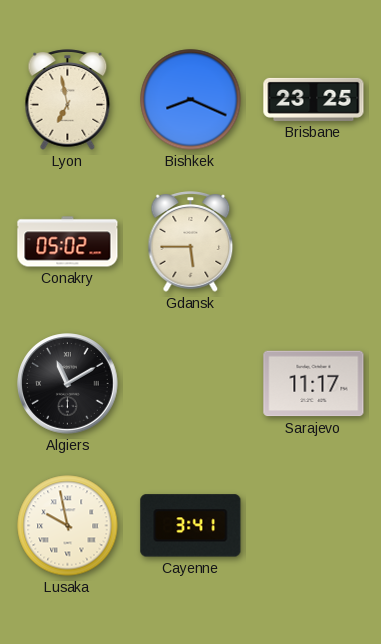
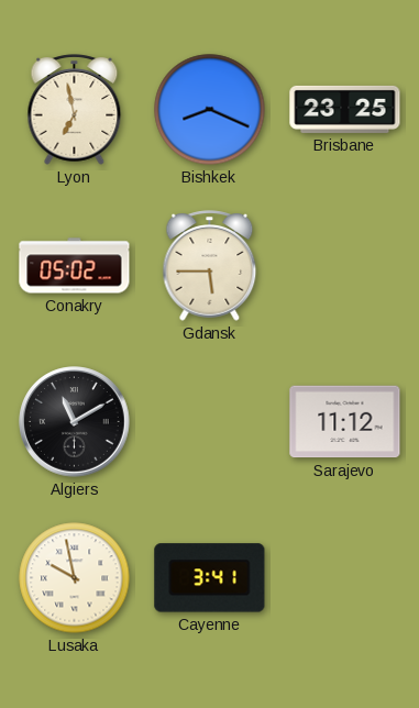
Sarajevo: 11:17 -> 11:12 (345, 422)
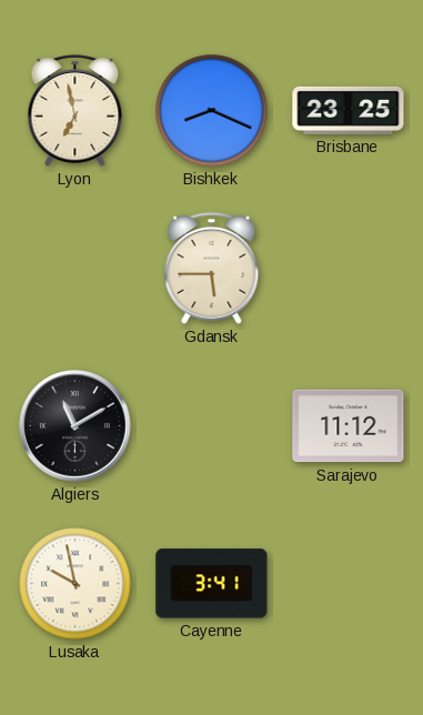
Conakry: 05:02 -> none (75, 266)
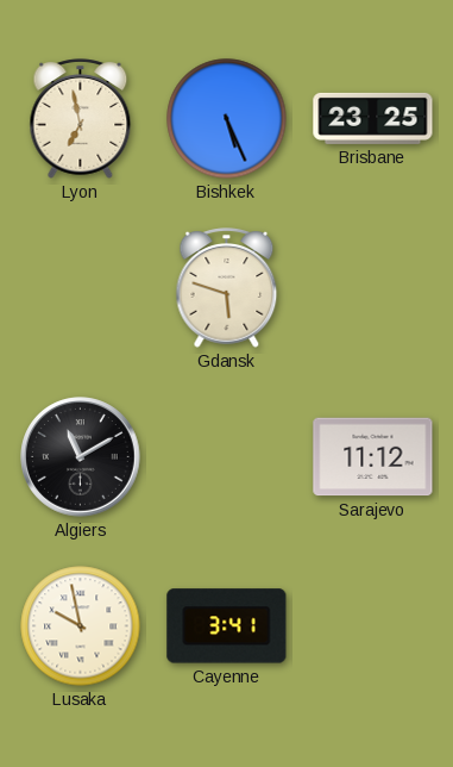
Bishkek: 8:19 -> 5:26 (227, 119)
Gdansk: 5:45 -> 5:48 (227, 288)
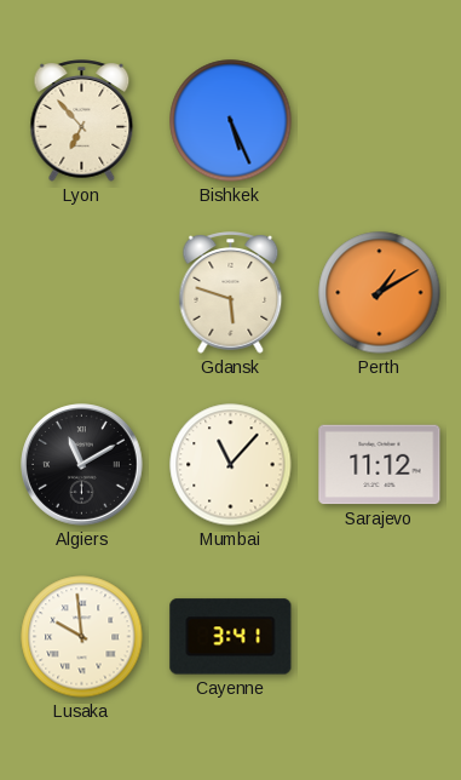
Lyon: 6:58 -> 6:53 (82, 121)
Brisbane: 23:25 -> none (373, 118)
Perth: none -> 1:10 (380, 293)
Mumbai: none -> 11:07 (231, 465)
Lusaka: 9:58 -> 9:59 (82, 637)
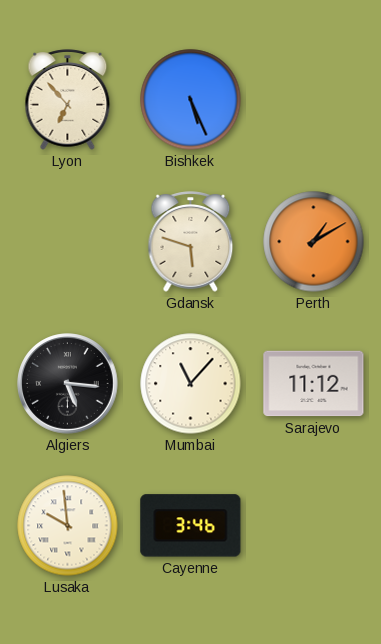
Algiers: 11:10 -> 5:16 (68, 384)
Cayenne: 3:41 -> 3:46 (191, 526)
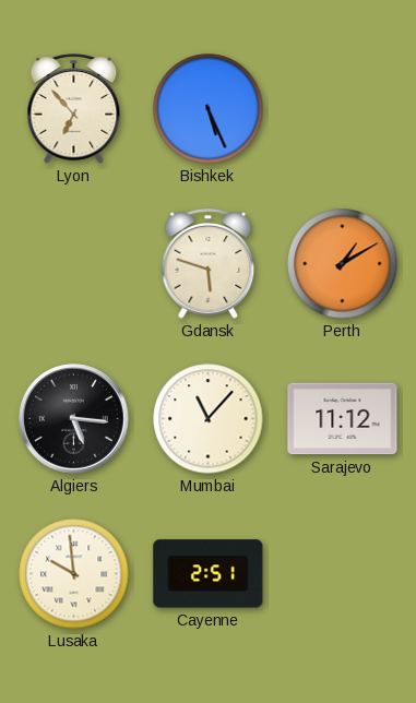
Cayenne: 3:46 -> 2:51 (209, 574)
